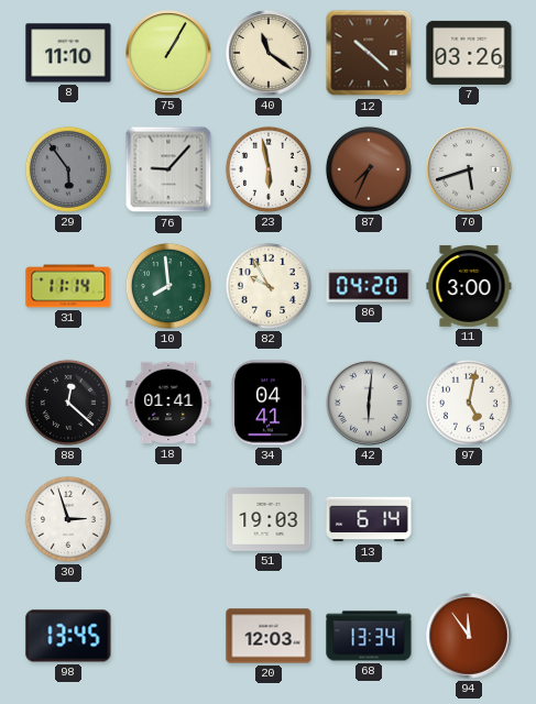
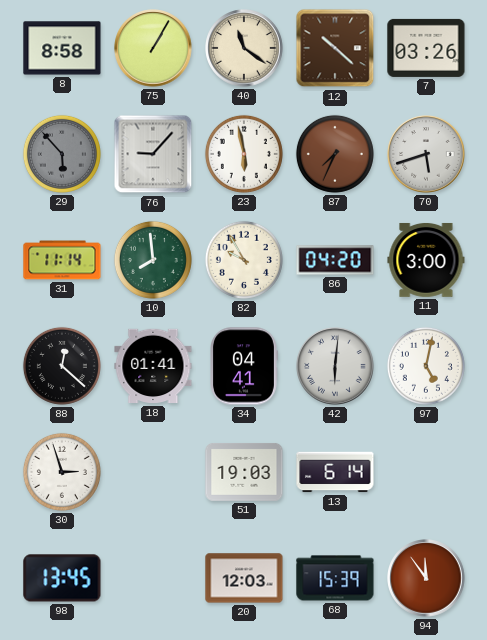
8: 11:10 -> 8:58 (62, 48)
29: 5:54 -> 5:53 (62, 154)
68: 13:34 -> 15:39 (335, 578)
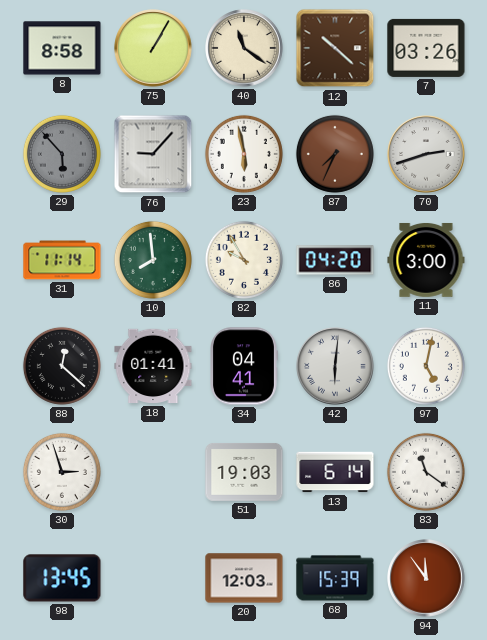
70: 5:42 -> 2:42 (426, 154)
83: none -> 11:21 (426, 472)
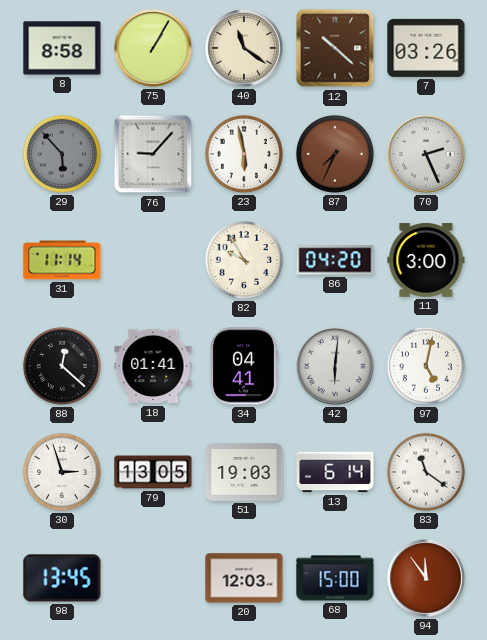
70: 2:42 -> 2:26 (426, 154)
10: 7:59 -> none (153, 260)
79: none -> 13:05 (153, 472)
68: 15:39 -> 15:00 (335, 578)
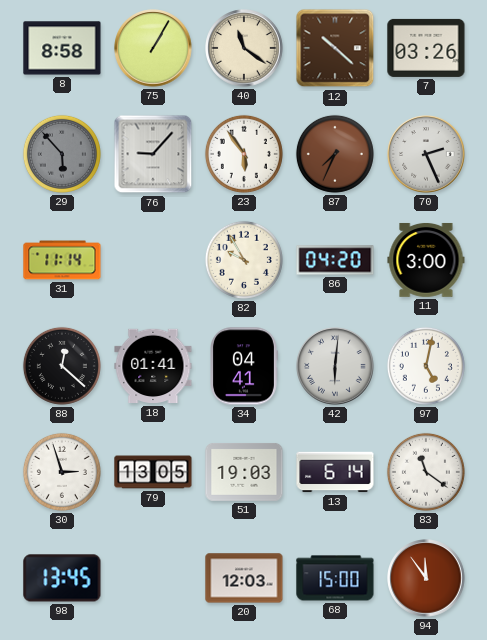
23: 5:58 -> 5:54 (244, 154)
